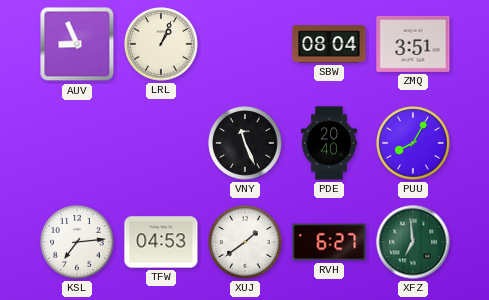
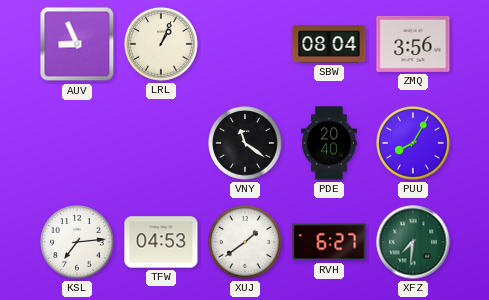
ZMQ: 3:51 -> 3:56 (413, 44)
VNY: 11:26 -> 11:21 (245, 143)
XFZ: 6:59 -> 7:31 (413, 242)
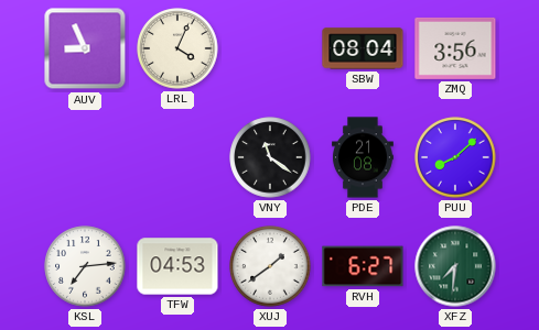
LRL: 1:04 -> 4:04 (177, 48)
PDE: 20:40 -> 21:08 (364, 157)
PUU: 8:05 -> 8:08 (455, 157)
